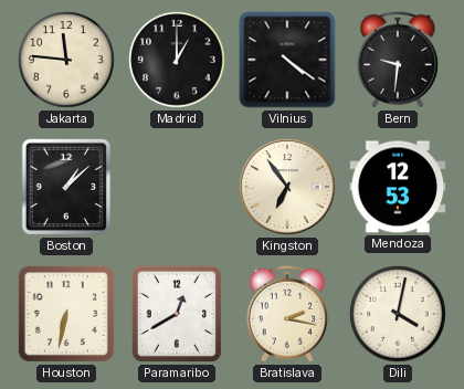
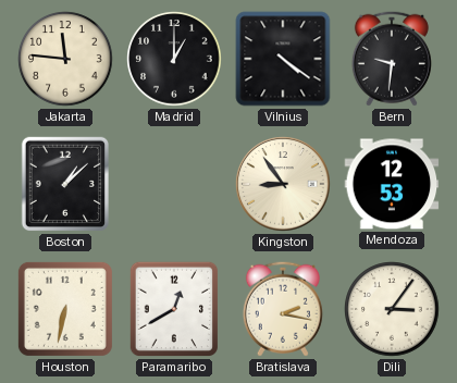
Kingston: 6:54 -> 8:54 (283, 184)
Dili: 4:02 -> 3:06 (392, 309)
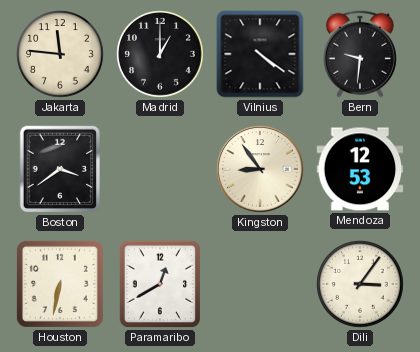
Boston: 1:08 -> 3:39 (60, 169)
Bratislava: 2:17 -> none (283, 309)
